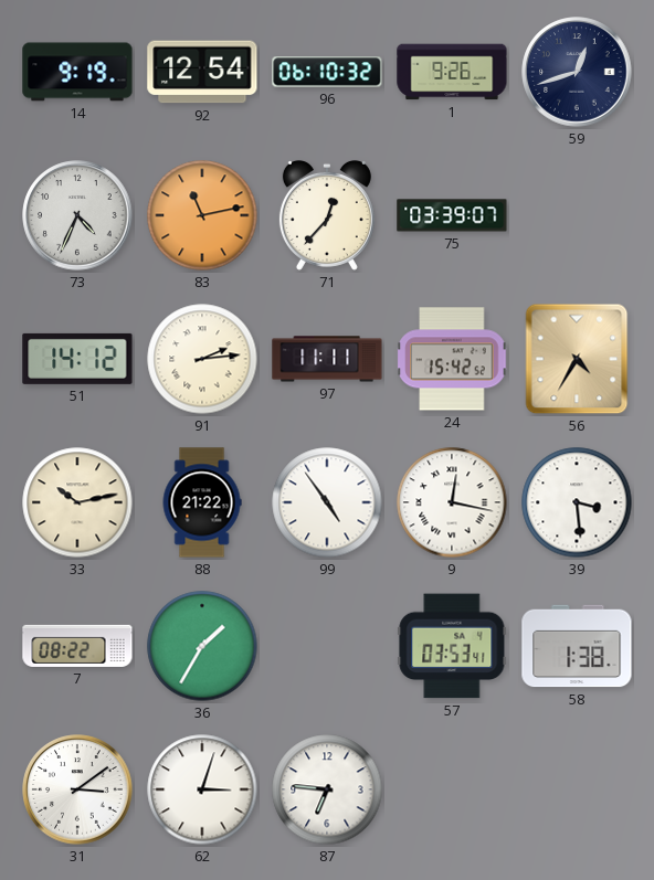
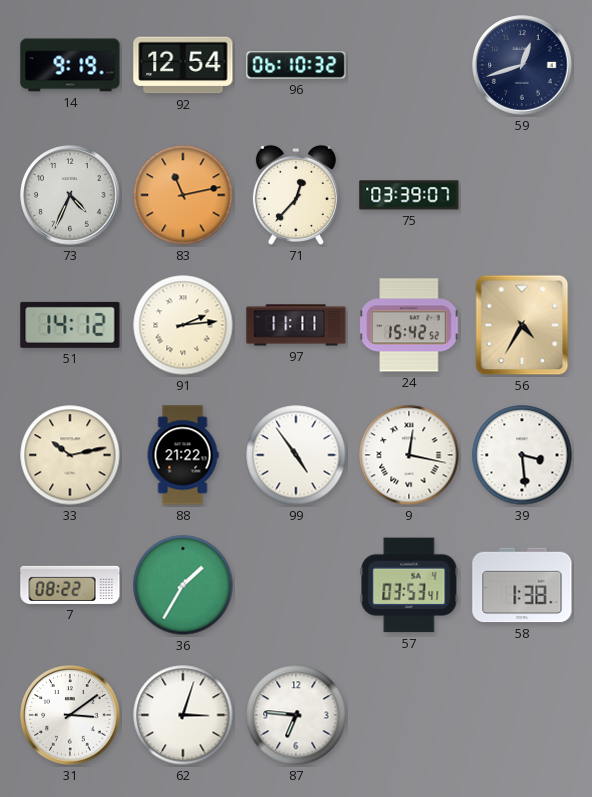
1: 9:26 -> none (452, 72)
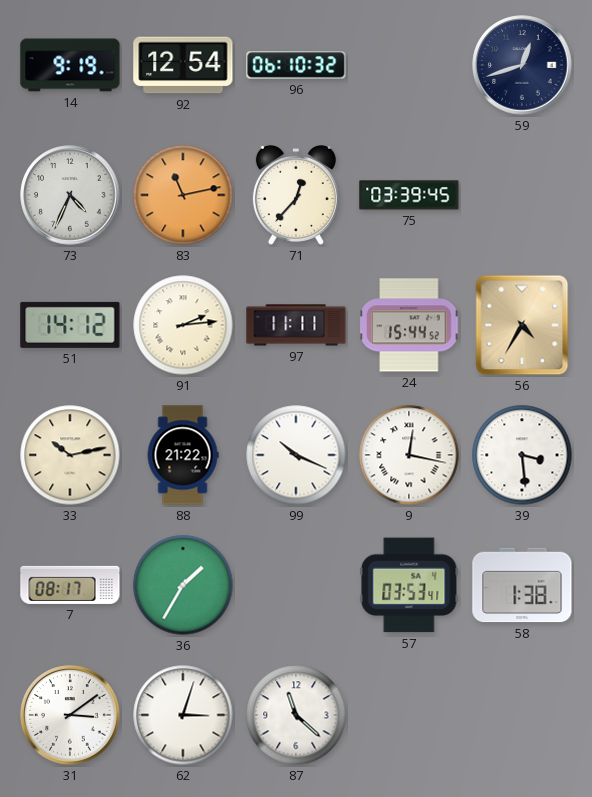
75: 03:39:07 -> 03:39:45 (409, 195)
24: 15:42 -> 15:44 (409, 325)
99: 4:54 -> 10:19 (296, 455)
7: 08:22 -> 08:17 (70, 585)
87: 6:46 -> 11:22 (296, 715)
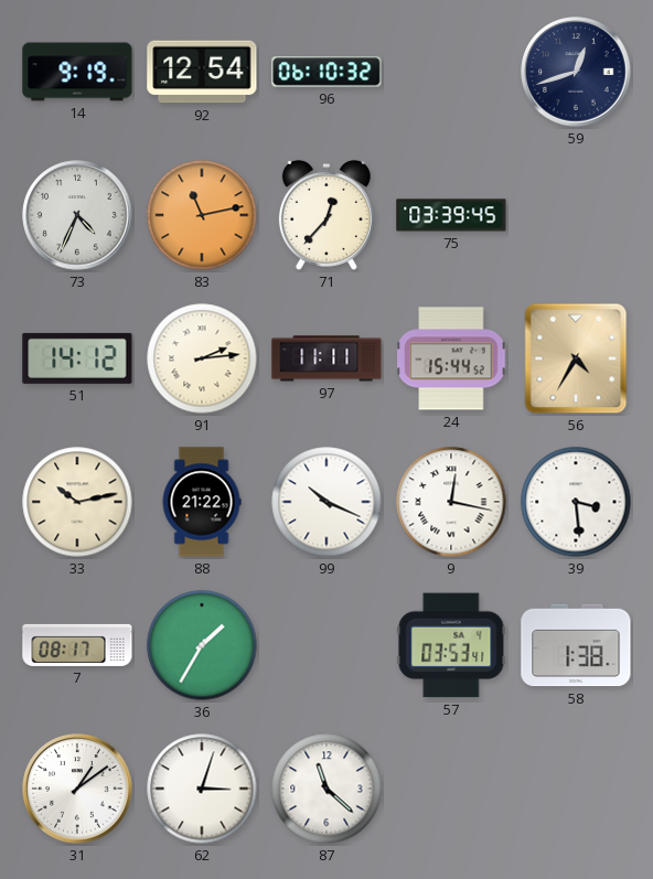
31: 3:09 -> 1:09 (77, 789)
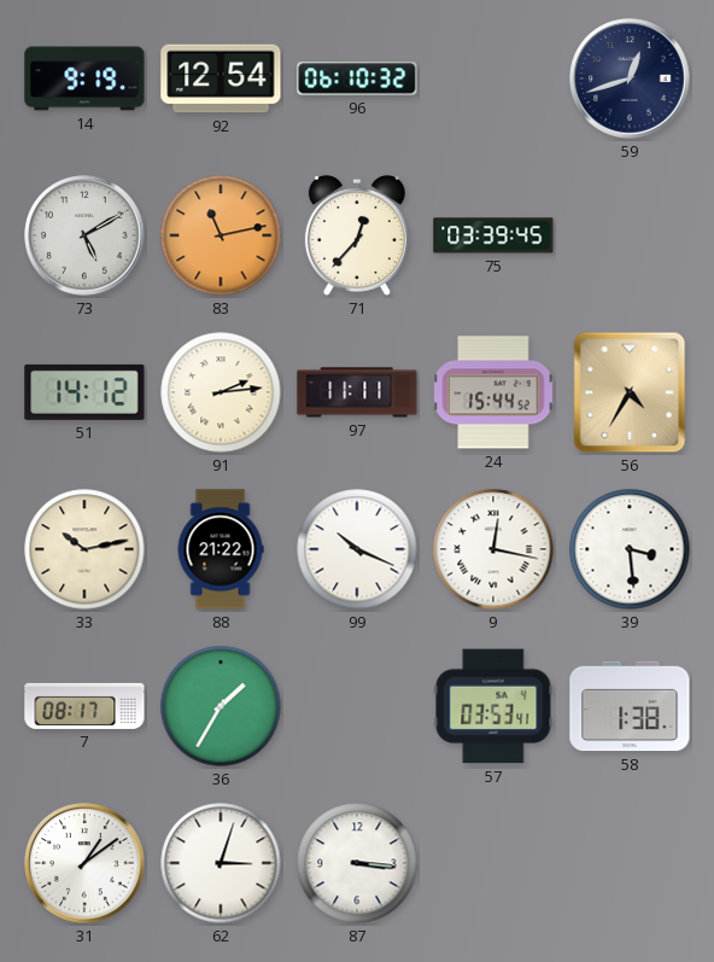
73: 4:34 -> 5:10 (84, 235)
87: 11:22 -> 3:16 (357, 863)
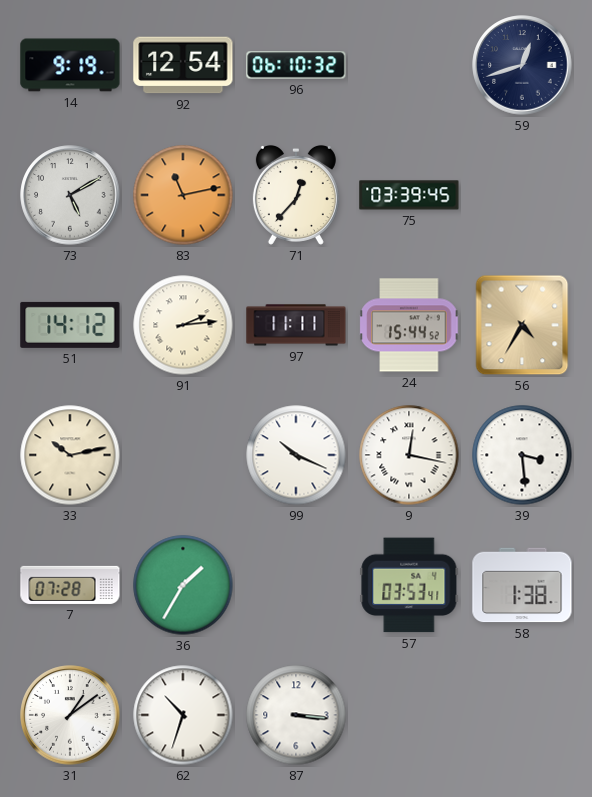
88: 21:22 -> none (221, 549)
7: 08:17 -> 07:28 (70, 585)
62: 3:03 -> 10:33 (183, 715)
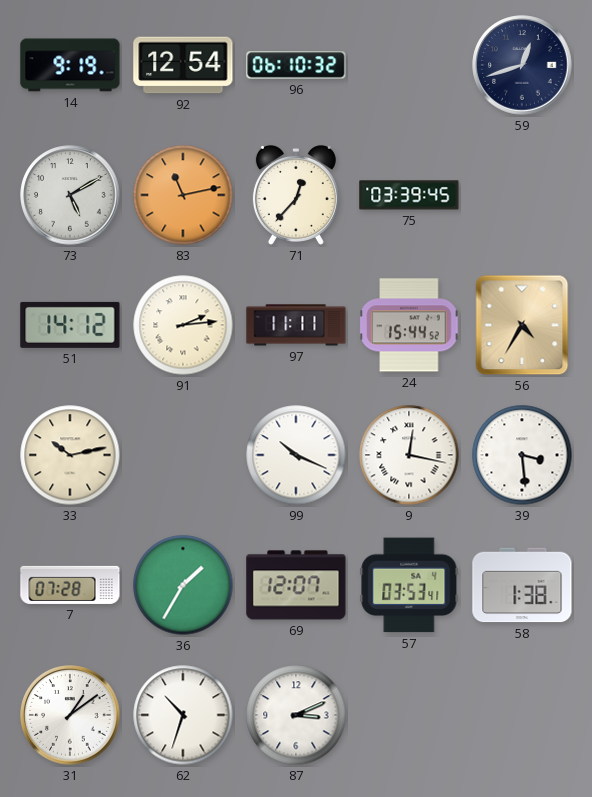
69: none -> 12:07 (296, 585)
87: 3:16 -> 3:11 (296, 715)
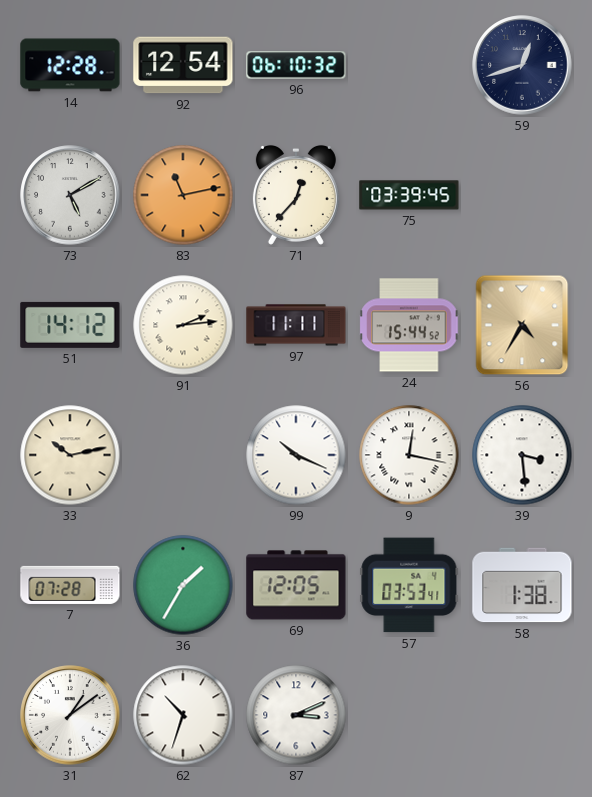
14: 9:19 -> 12:28 (70, 65)
69: 12:07 -> 12:05 (296, 585)
